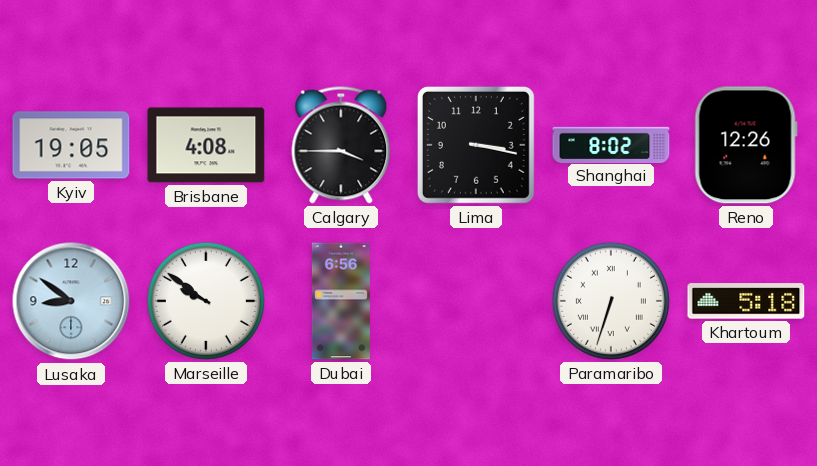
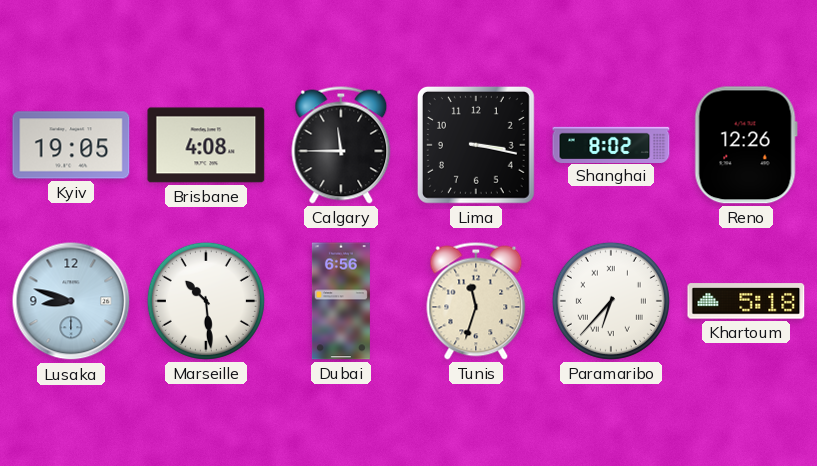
Calgary: 3:45 -> 11:45 (341, 145)
Lusaka: 8:51 -> 8:48 (71, 301)
Marseille: 9:51 -> 10:29 (206, 301)
Tunis: none -> 11:33 (476, 301)
Paramaribo: 6:33 -> 6:37 (611, 301)
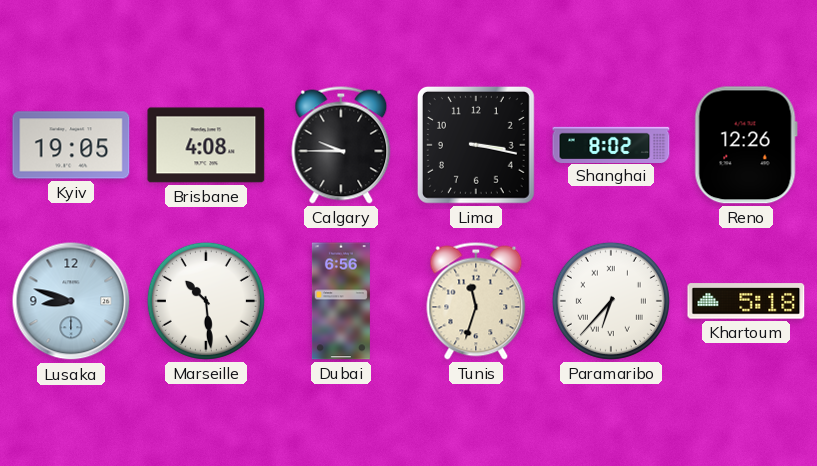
Calgary: 11:45 -> 9:45 (341, 145)
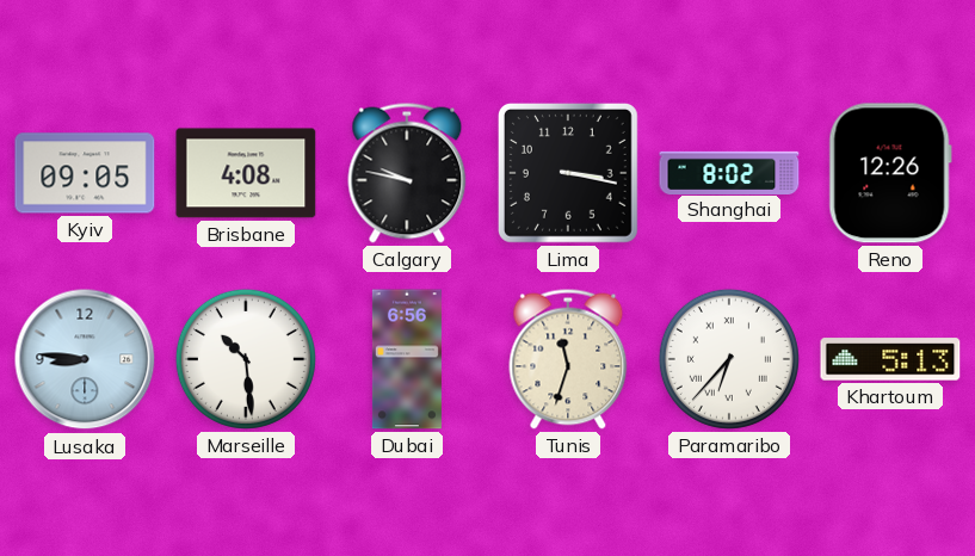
Kyiv: 19:05 -> 09:05 (85, 173)
Calgary: 9:45 -> 9:47 (407, 173)
Lusaka: 8:48 -> 8:46 (85, 359)
Khartoum: 5:18 -> 5:13 (890, 359)
